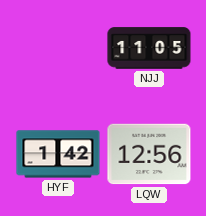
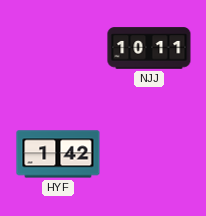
NJJ: 11:05 -> 10:11 (149, 48)
LQW: 12:56 -> none (149, 154)
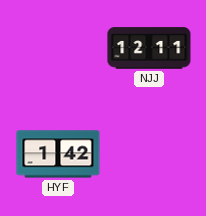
NJJ: 10:11 -> 12:11 (149, 48)
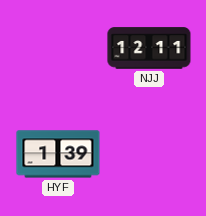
HYF: 1:42 -> 1:39 (58, 154)
